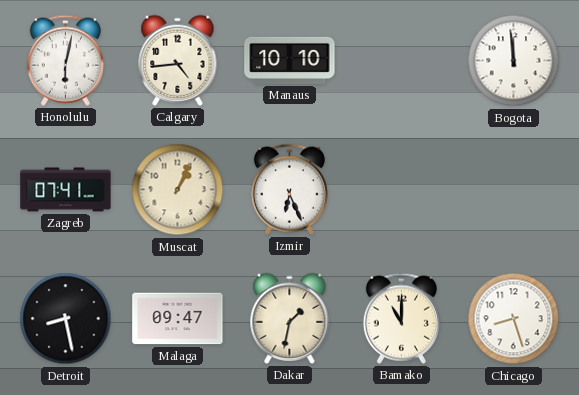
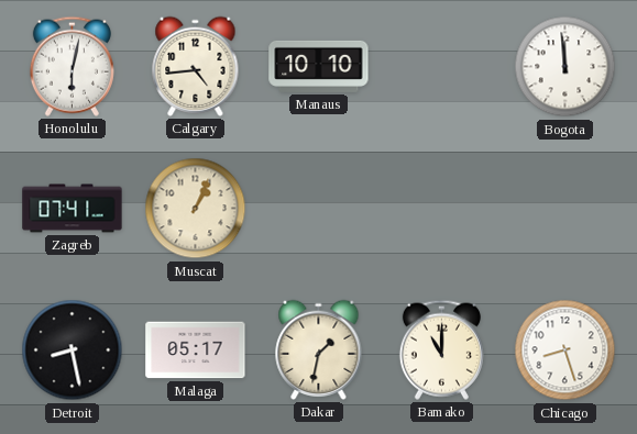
Izmir: 6:26 -> none (289, 189)
Malaga: 09:47 -> 05:17 (196, 350)
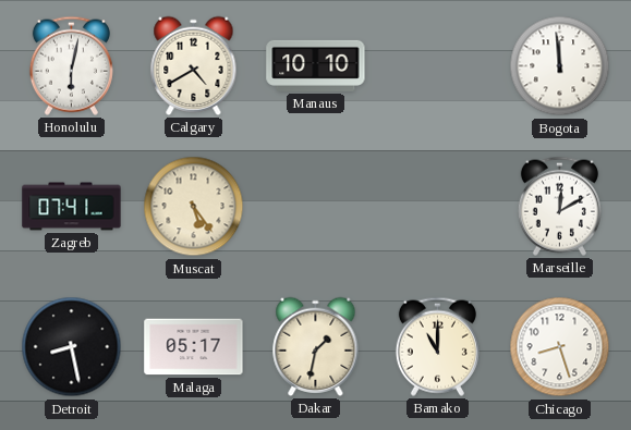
Calgary: 4:44 -> 4:40 (194, 65)
Muscat: 1:04 -> 5:24 (194, 207)
Marseille: none -> 12:10 (559, 206)
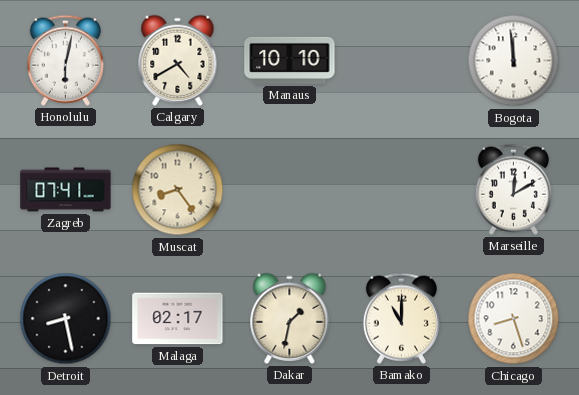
Muscat: 5:24 -> 8:24 (178, 190)
Malaga: 05:17 -> 02:17 (178, 319)
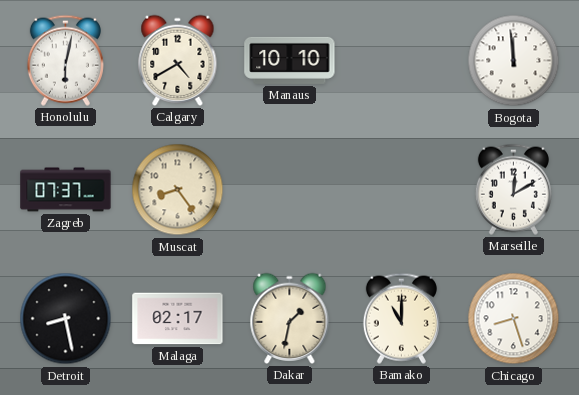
Zagreb: 07:41 -> 07:37 (66, 190)
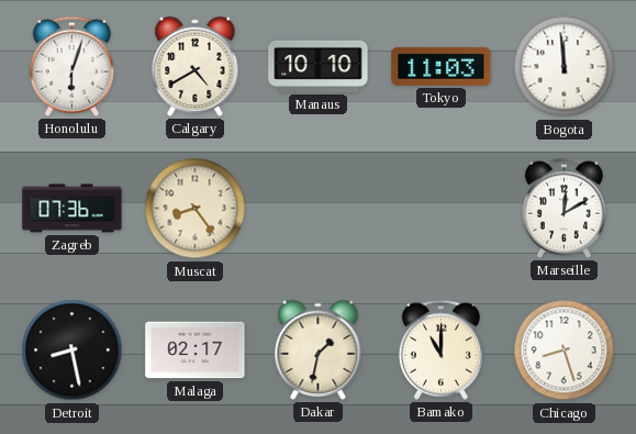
Honolulu: 6:02 -> 6:03 (71, 66)
Tokyo: none -> 11:03 (442, 66)
Zagreb: 07:37 -> 07:36 (72, 209)
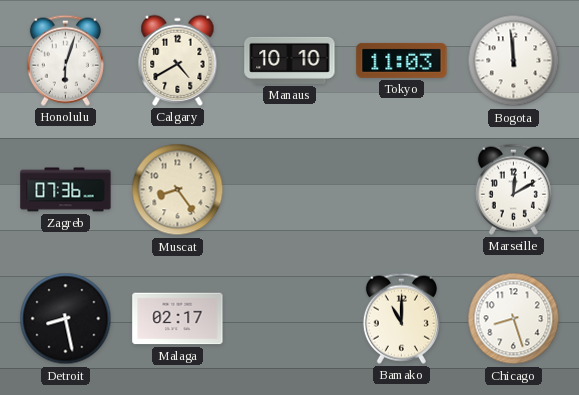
Dakar: 1:32 -> none (319, 349)
